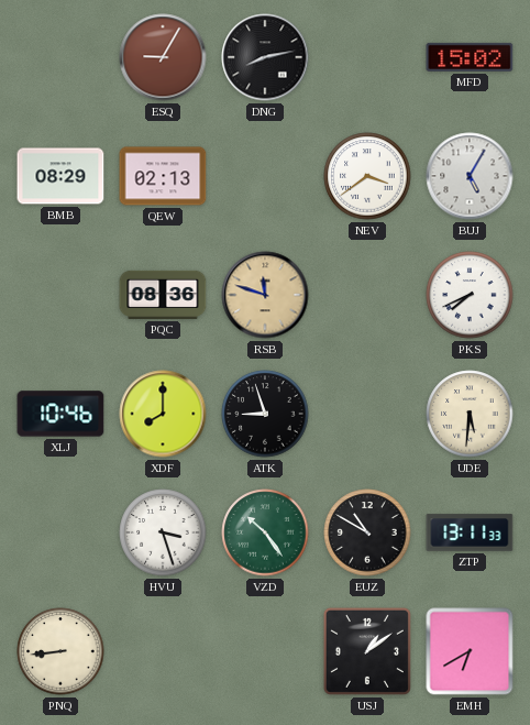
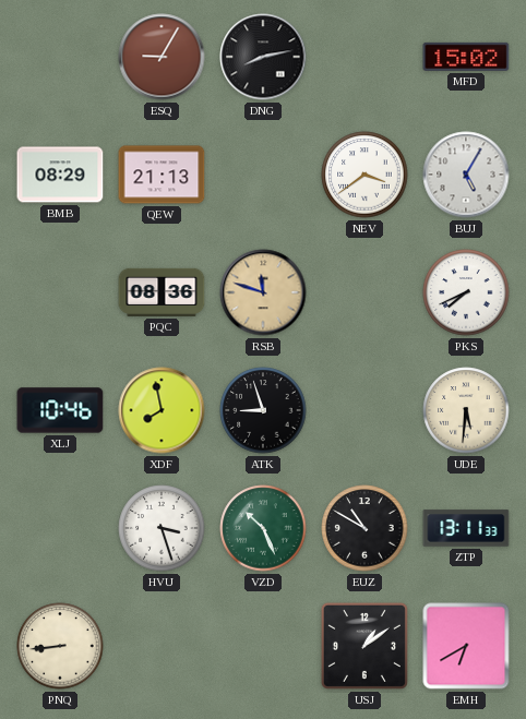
QEW: 02:13 -> 21:13 (162, 175)
XDF: 8:00 -> 7:58 (162, 410)
VZD: 10:24 -> 10:26 (263, 528)
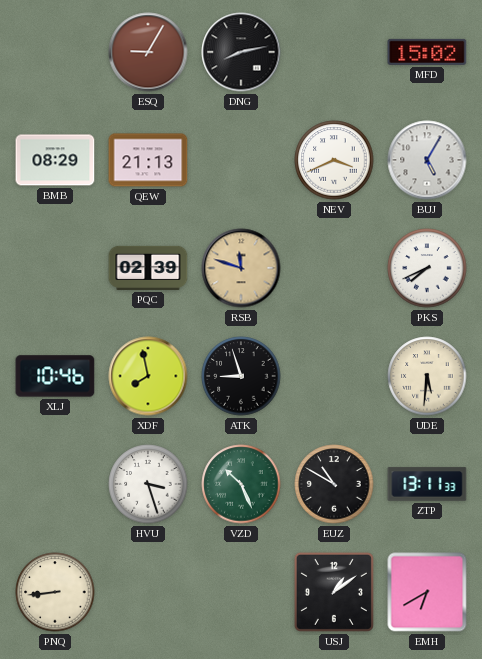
NEV: 3:39 -> 3:41 (334, 160)
PQC: 08:36 -> 02:39 (148, 268)
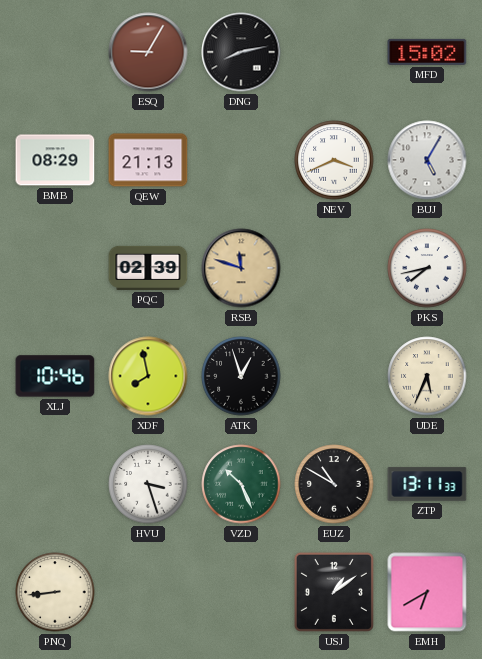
PKS: 7:41 -> 7:43 (427, 268)
ATK: 8:57 -> 12:57 (241, 376)
UDE: 5:31 -> 5:34 (427, 376)
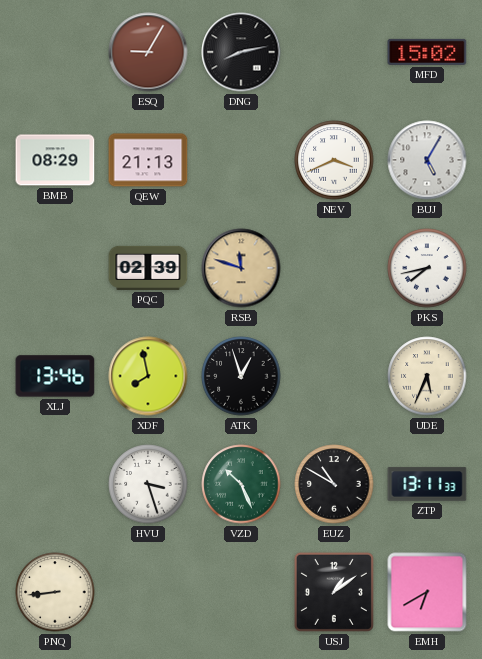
XLJ: 10:46 -> 13:46 (55, 376)
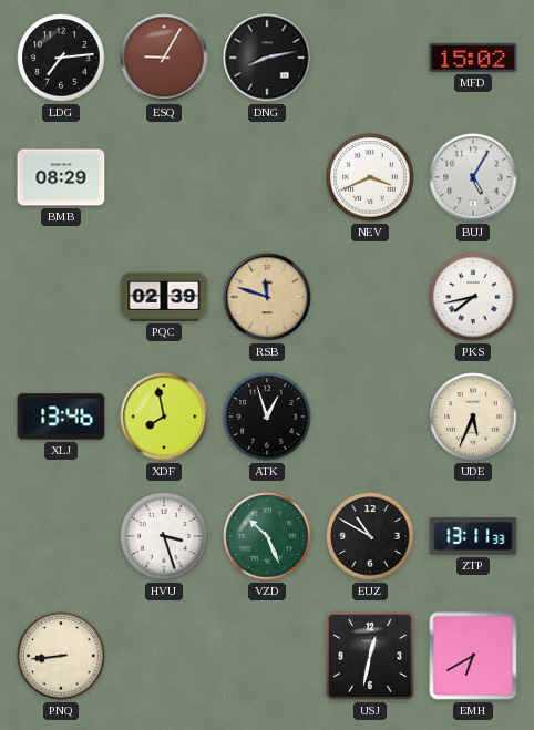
LDG: none -> 7:14 (61, 58)
QEW: 21:13 -> none (148, 160)
USJ: 1:09 -> 12:32 (370, 656)
